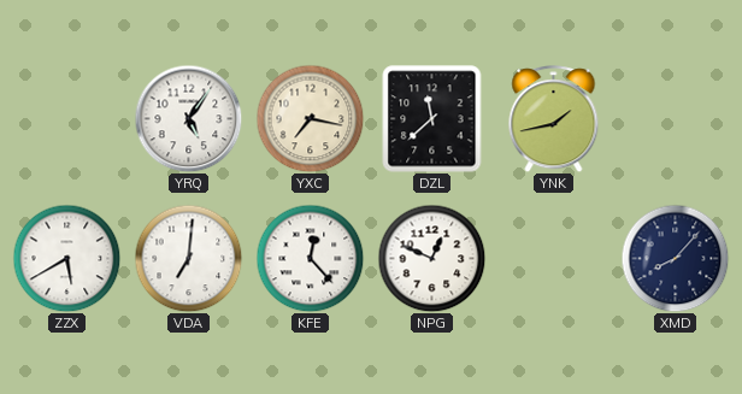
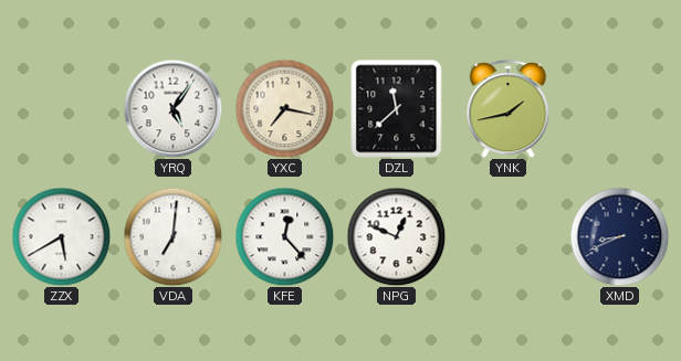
XMD: 8:07 -> 8:41 (619, 236)
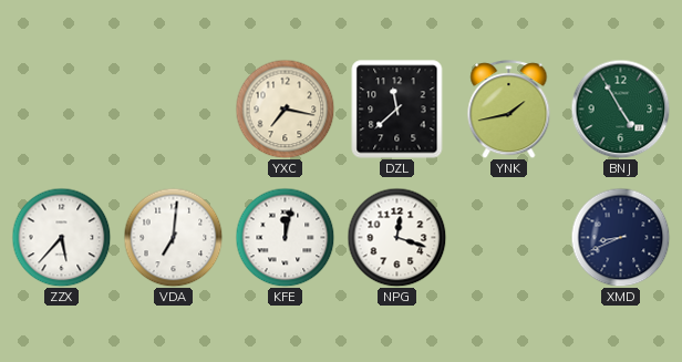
YRQ: 5:06 -> none (172, 108)
BNJ: none -> 4:55 (620, 108)
ZZX: 5:40 -> 5:37 (61, 237)
KFE: 12:23 -> 12:02 (285, 237)
NPG: 12:49 -> 12:18 (396, 237)
